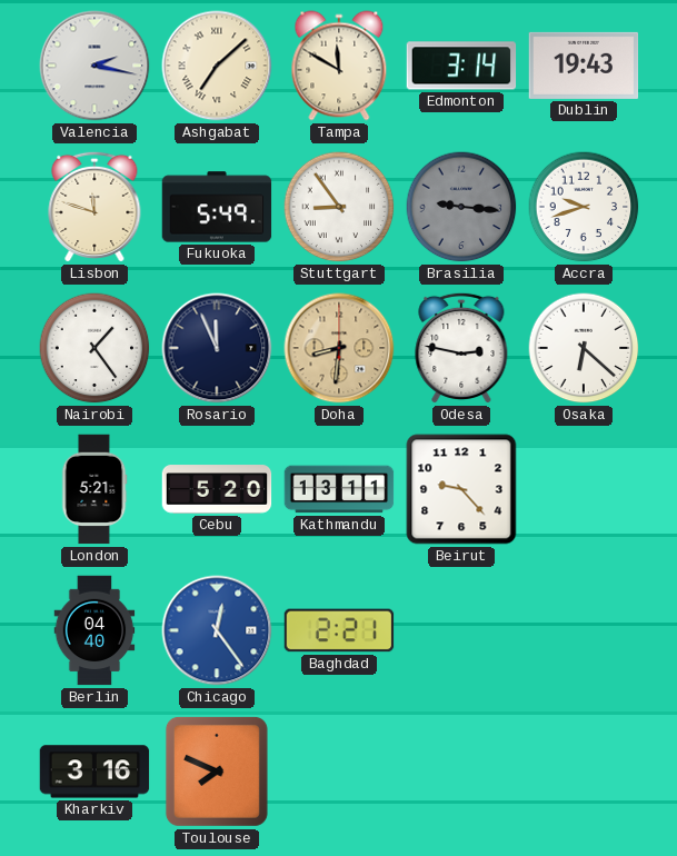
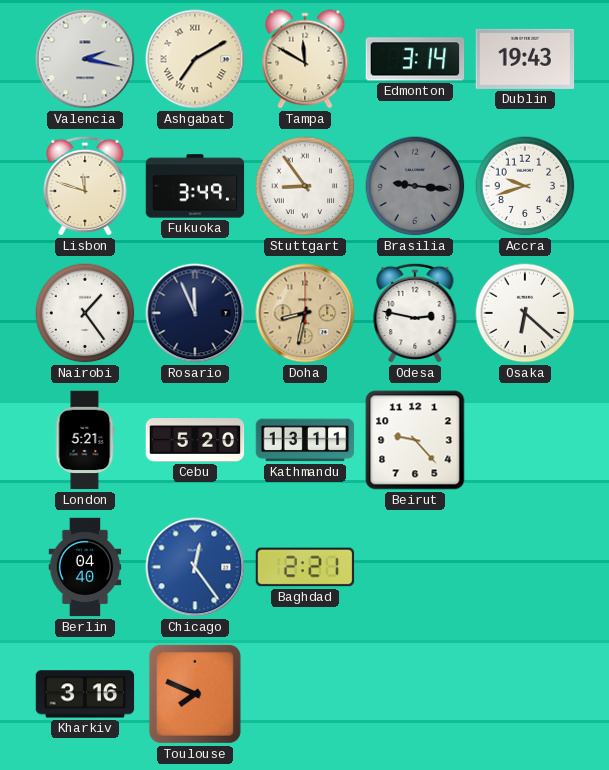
Ashgabat: 7:08 -> 7:10 (195, 59)
Fukuoka: 5:49 -> 3:49 (195, 186)
Doha: 8:31 -> 8:32 (305, 313)
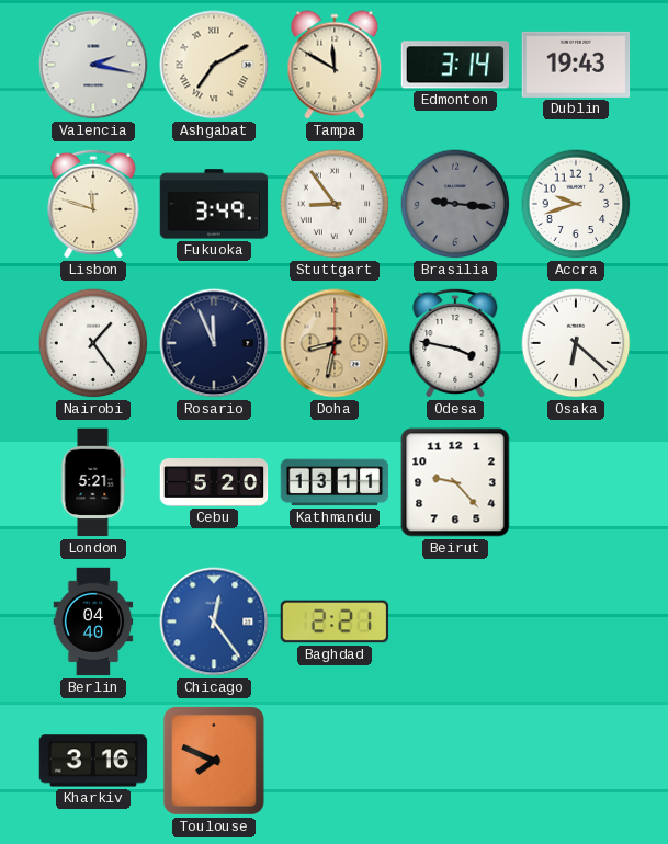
Odesa: 2:47 -> 3:47 (455, 343)
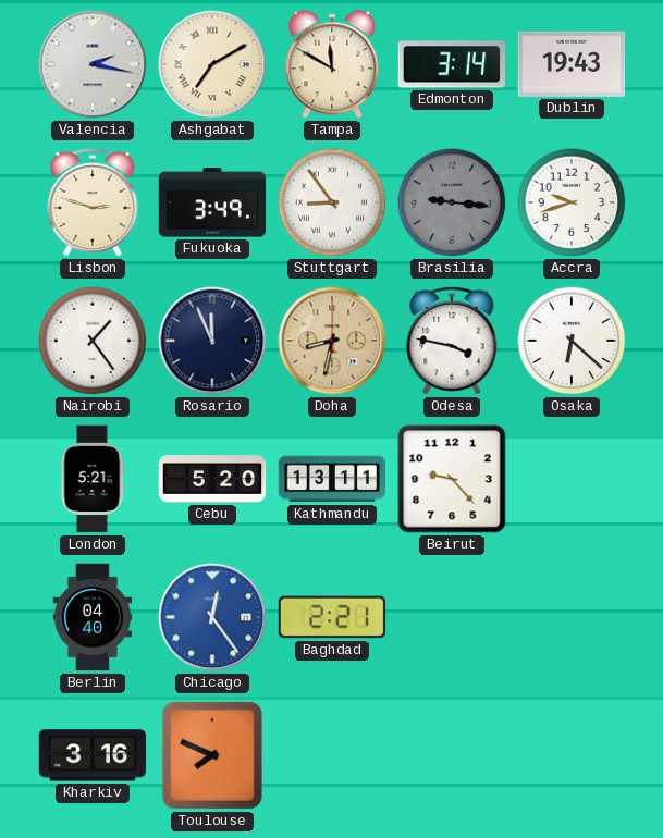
Lisbon: 11:48 -> 2:48 (93, 202)
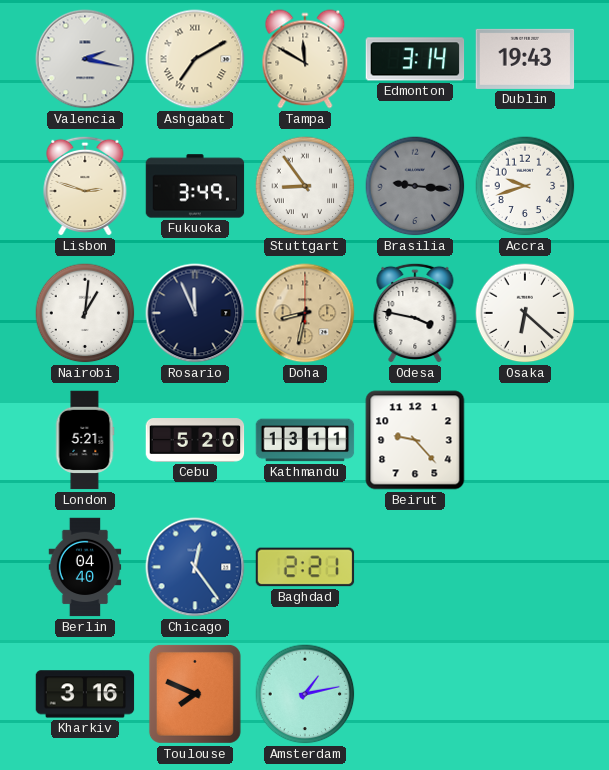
Nairobi: 1:24 -> 1:01 (85, 313)
Amsterdam: none -> 1:13 (305, 694)
